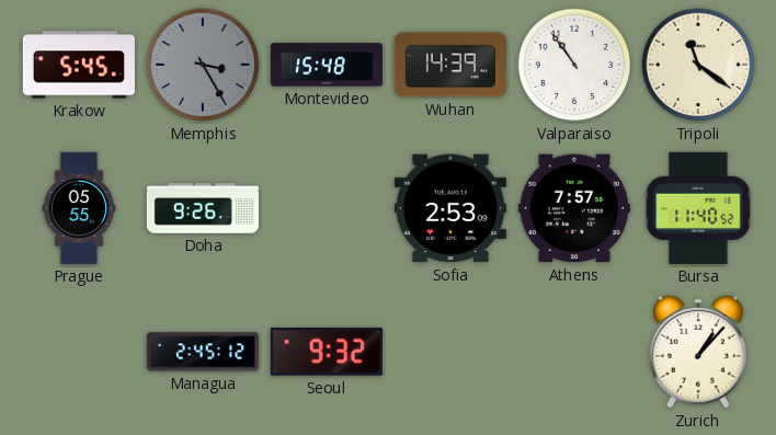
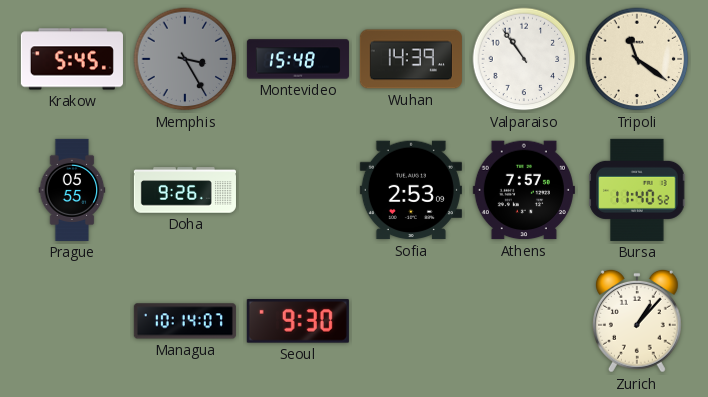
Managua: 2:45 -> 10:14 (185, 321)
Seoul: 9:32 -> 9:30 (298, 321)
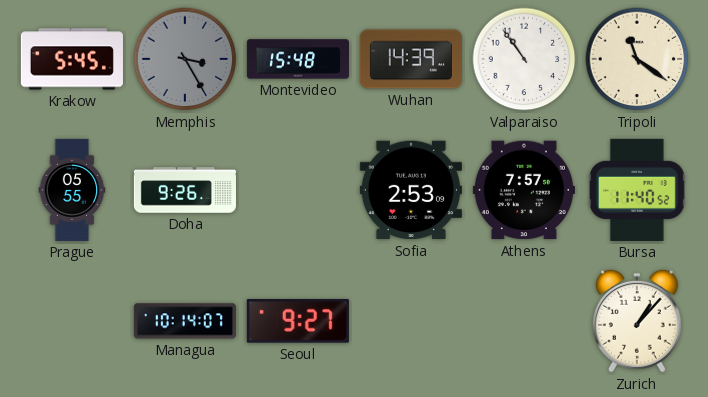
Seoul: 9:30 -> 9:27 (298, 321)
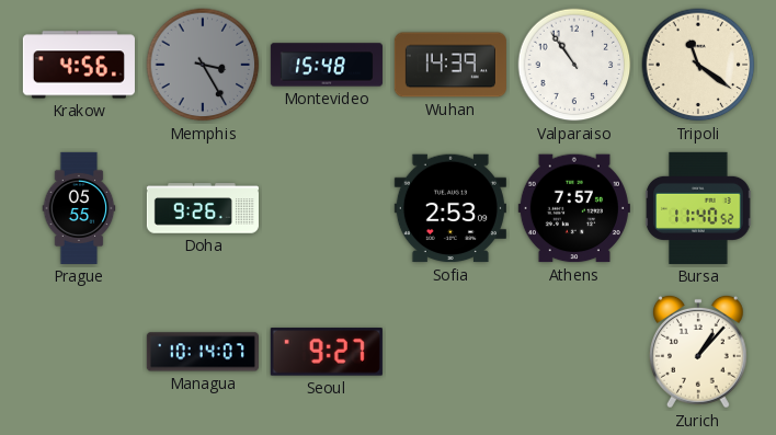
Krakow: 5:45 -> 4:56 (79, 65)
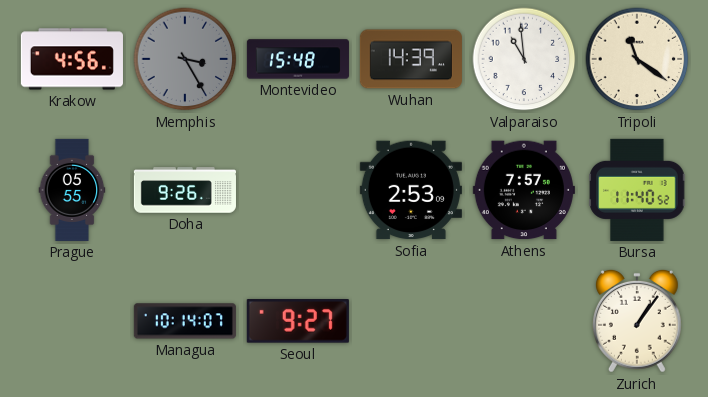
Valparaiso: 10:54 -> 10:59 (524, 59)
Zurich: 1:07 -> 1:06 (637, 321)
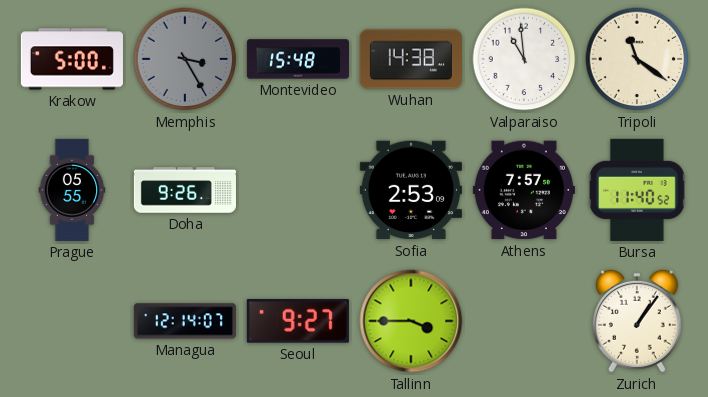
Krakow: 4:56 -> 5:00 (72, 59)
Wuhan: 14:39 -> 14:38 (411, 59)
Managua: 10:14 -> 12:14 (185, 321)
Tallinn: none -> 3:45 (411, 321)
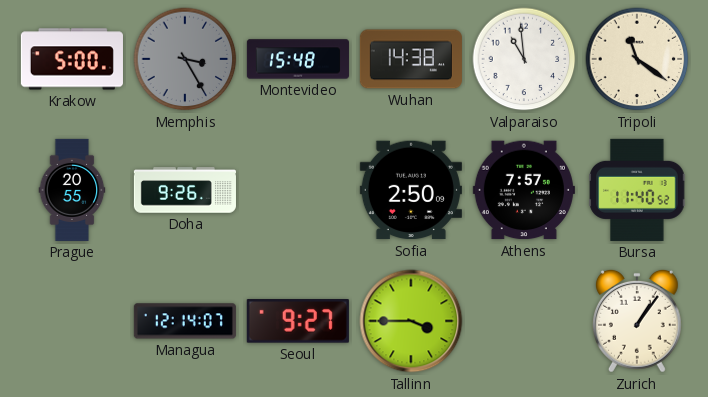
Prague: 05:55 -> 20:55 (72, 190)
Sofia: 2:53 -> 2:50 (411, 190)
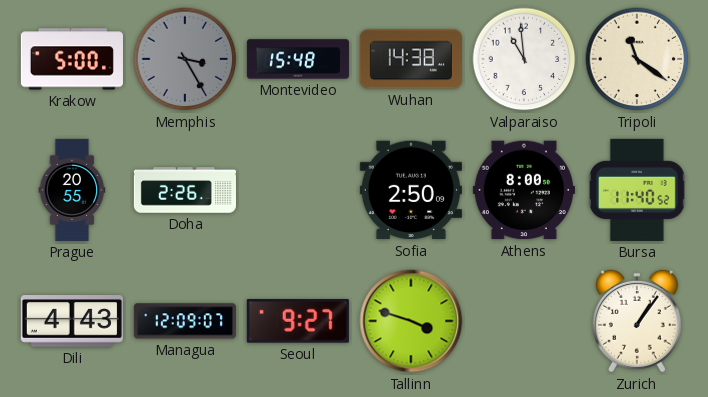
Doha: 9:26 -> 2:26 (185, 190)
Athens: 7:57 -> 8:00 (524, 190)
Dili: none -> 4:43 (72, 322)
Managua: 12:14 -> 12:09 (185, 321)
Tallinn: 3:45 -> 3:48 (411, 321)
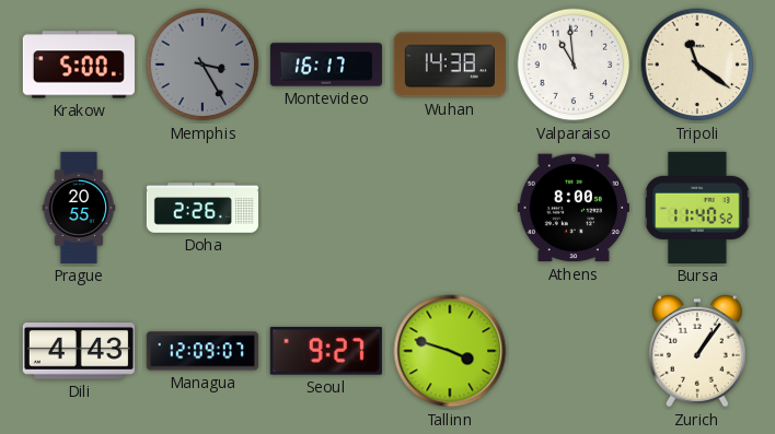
Montevideo: 15:48 -> 16:17 (326, 64)
Sofia: 2:50 -> none (411, 190)
